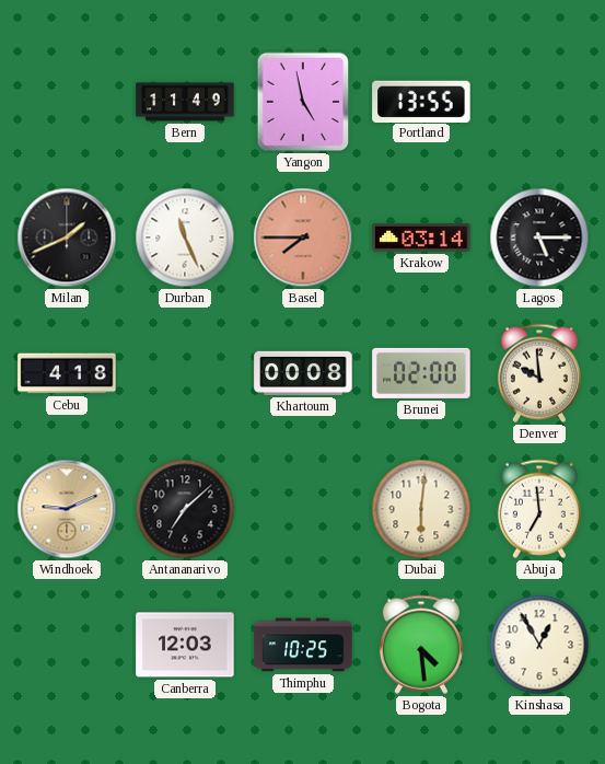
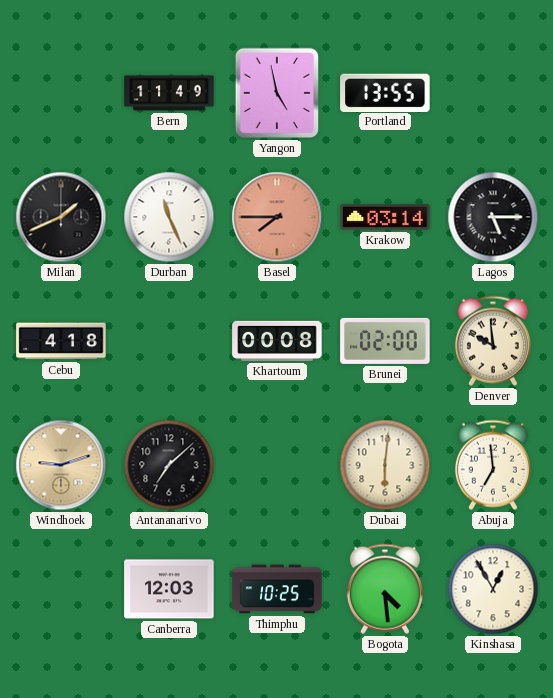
Windhoek: 9:11 -> 9:12 (61, 465)
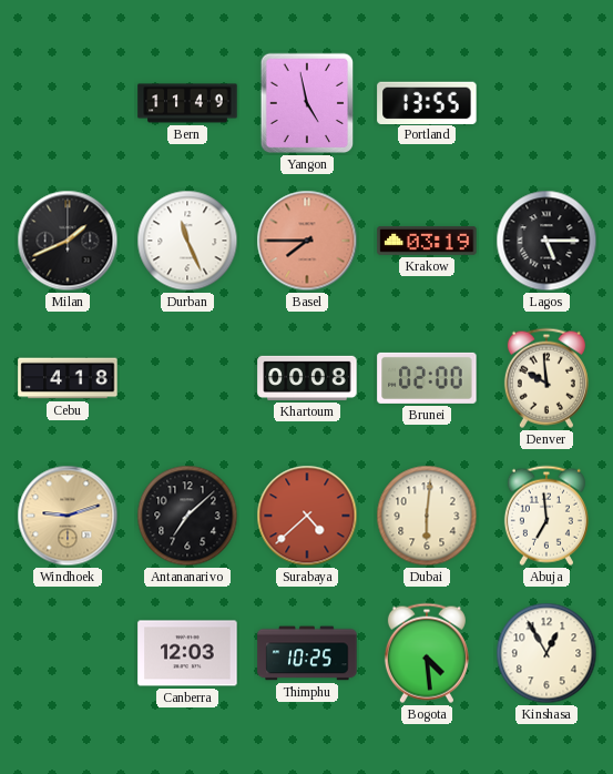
Krakow: 03:14 -> 03:19 (427, 242)
Surabaya: none -> 4:38 (307, 516)
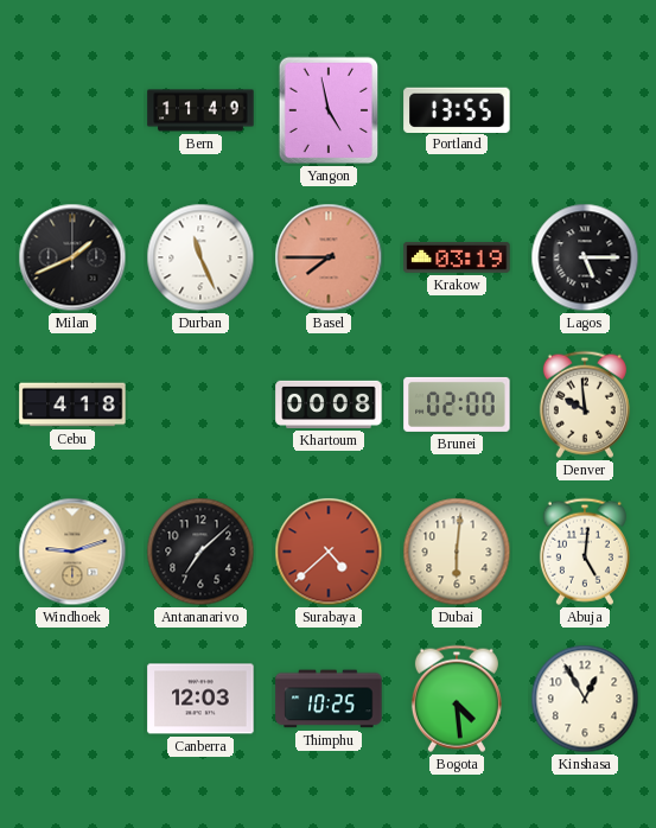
Abuja: 6:59 -> 5:01 (585, 552)
